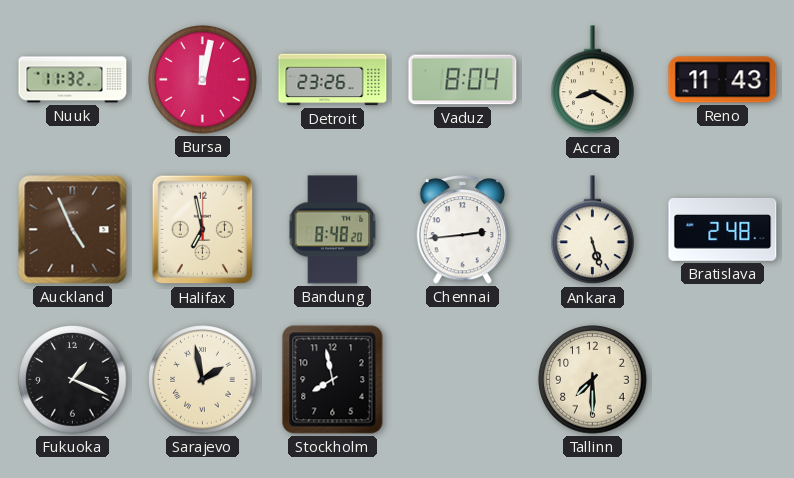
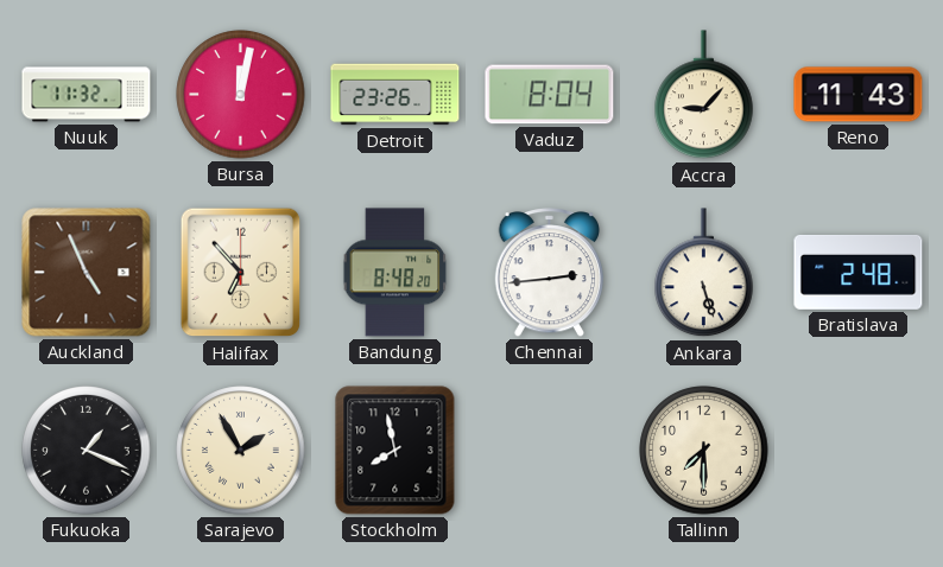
Accra: 8:20 -> 9:07 (704, 95)
Halifax: 6:58 -> 6:53 (241, 273)
Sarajevo: 1:58 -> 1:55 (241, 451)
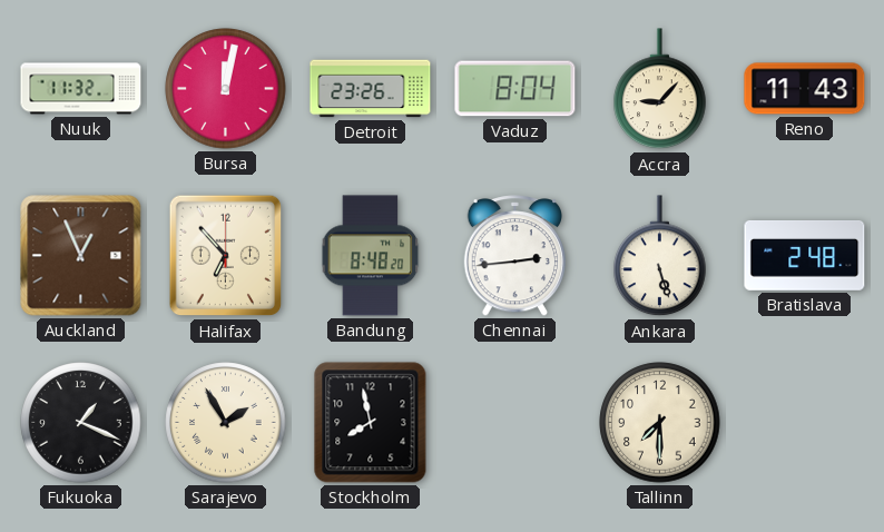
Auckland: 4:56 -> 12:56 (81, 256)
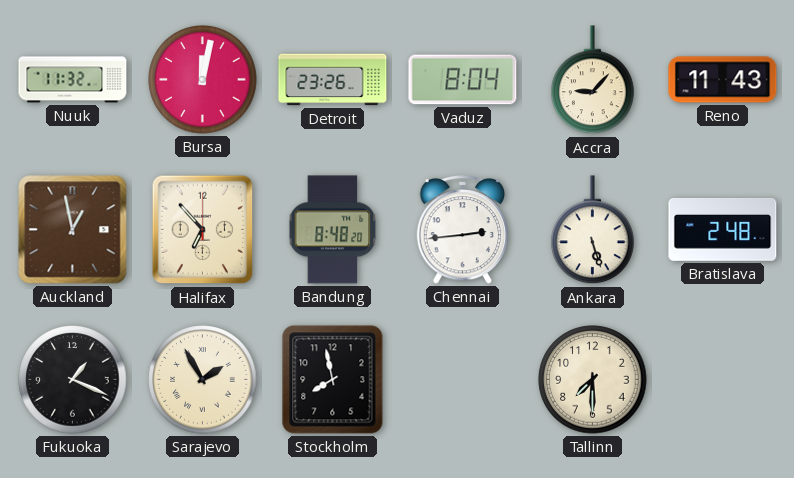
Auckland: 12:56 -> 12:58 (73, 230)
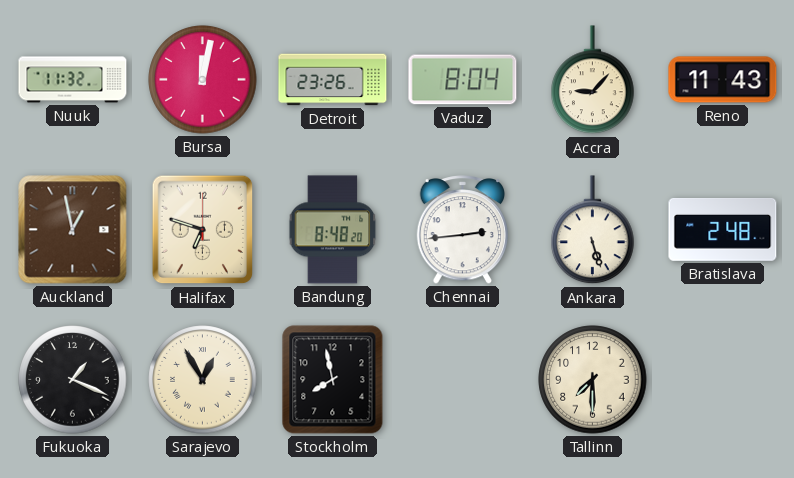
Halifax: 6:53 -> 6:48 (203, 230)
Sarajevo: 1:55 -> 12:55 (203, 380)
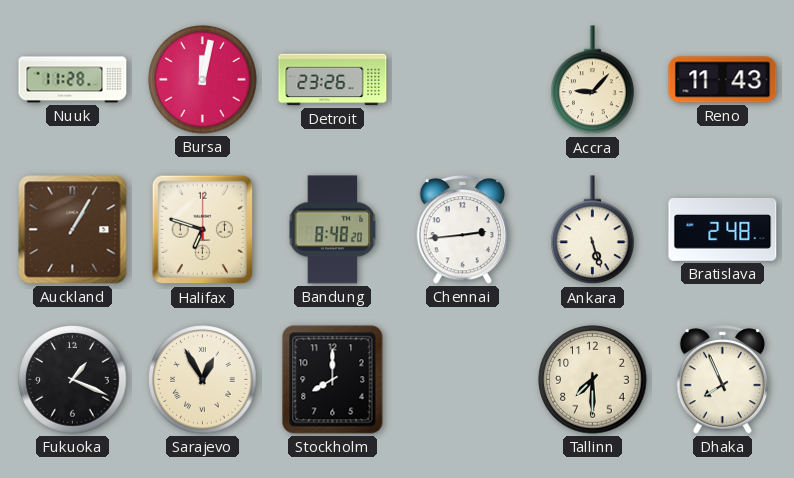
Nuuk: 11:32 -> 11:28 (73, 80)
Vaduz: 8:04 -> none (463, 80)
Auckland: 12:58 -> 1:05 (73, 230)
Stockholm: 7:58 -> 8:00 (333, 380)
Dhaka: none -> 7:56 (723, 380)
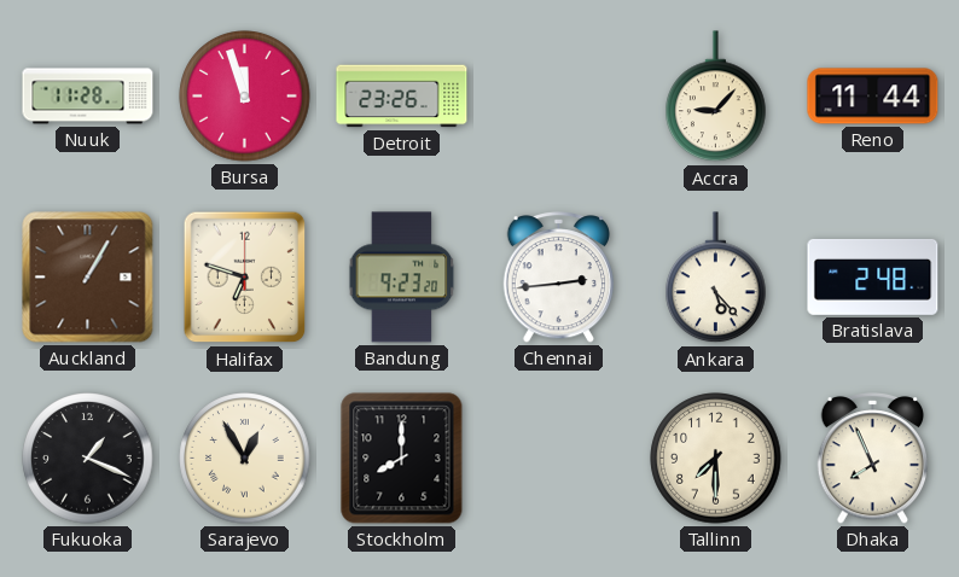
Bursa: 12:02 -> 11:57 (245, 97)
Reno: 11:43 -> 11:44 (873, 97)
Bandung: 8:48 -> 9:23 (402, 278)
Ankara: 5:27 -> 5:23 (716, 278)
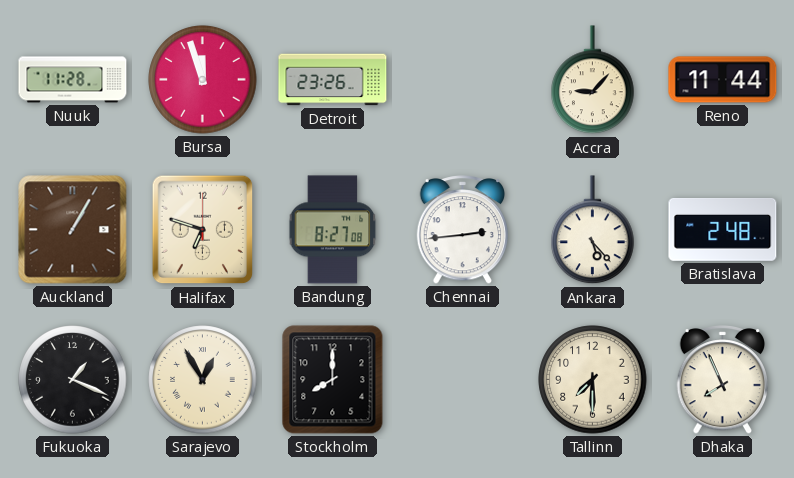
Bandung: 9:23 -> 8:27 (333, 230)
